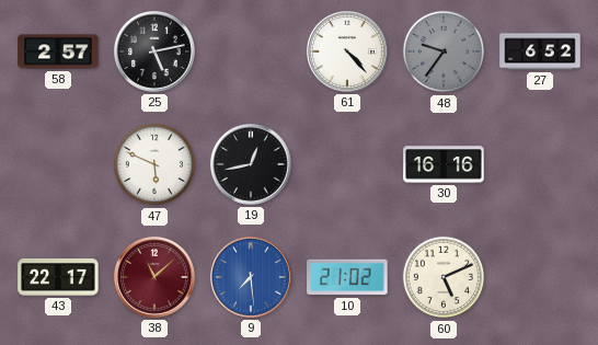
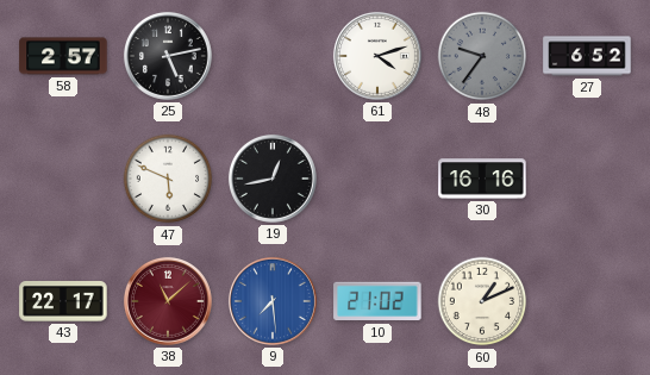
61: 4:23 -> 4:12 (377, 56)
60: 5:11 -> 1:11 (482, 301)
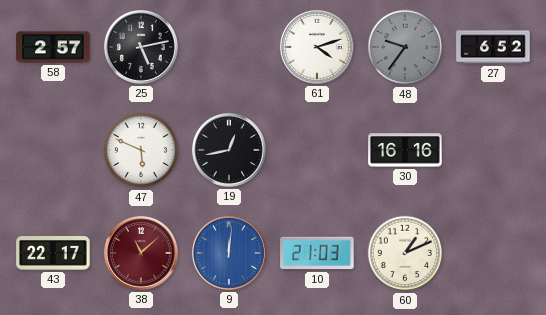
9: 7:29 -> 12:01 (229, 253)
10: 21:02 -> 21:03 (317, 253)
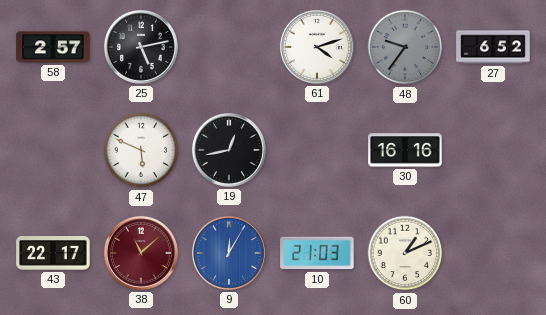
9: 12:01 -> 12:05 (229, 253)
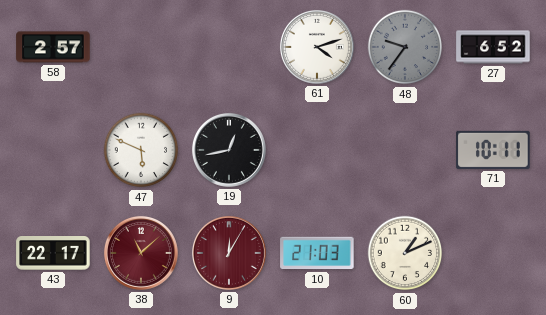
25: 5:13 -> none (141, 47)
30: 16:16 -> none (405, 150)
71: none -> 10:11 (493, 150)
9 dial: blue -> burgundy (229, 253)
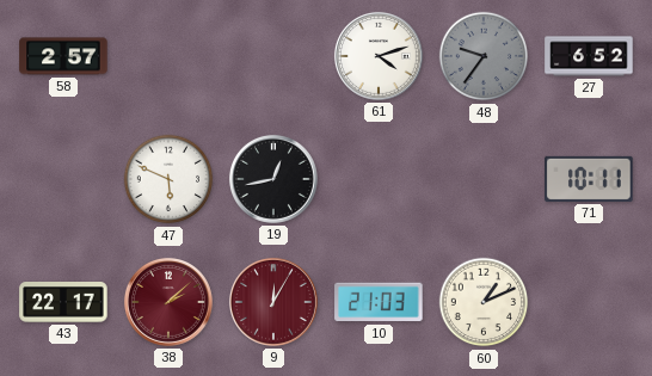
38: 11:08 -> 2:08 (168, 302)
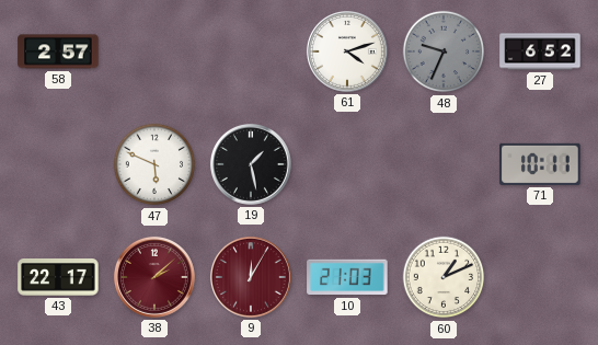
48: 9:36 -> 9:34 (444, 51)
19: 12:43 -> 1:28 (251, 164)
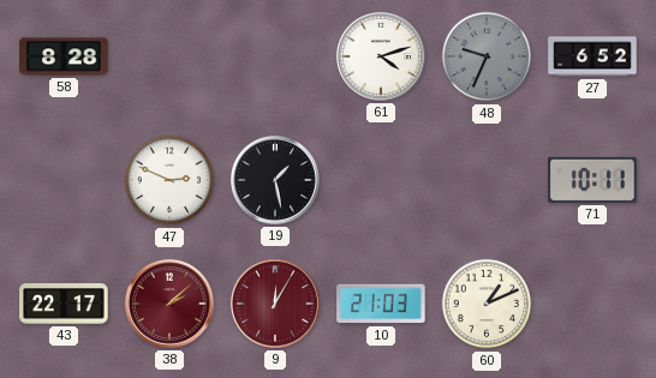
58: 2:57 -> 8:28 (64, 56)
47: 5:49 -> 2:49 (169, 180)
